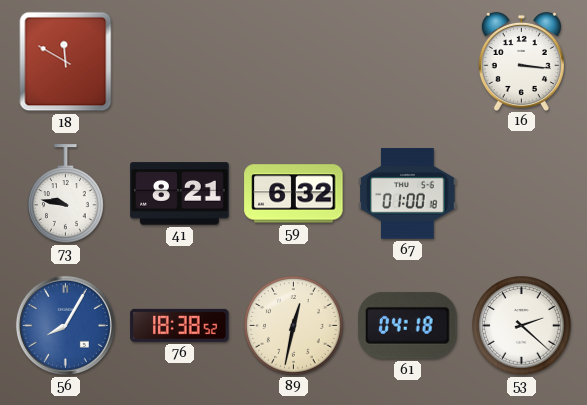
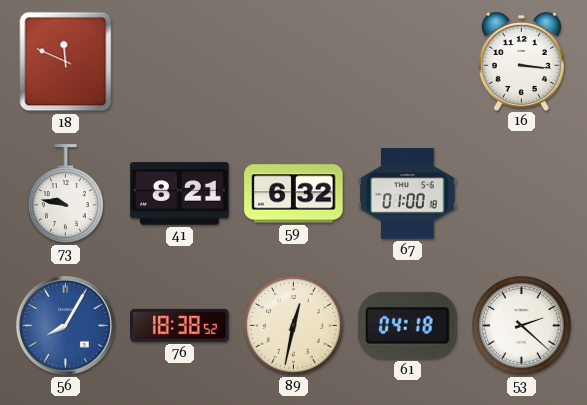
18: 11:50 -> 11:49 (66, 62)
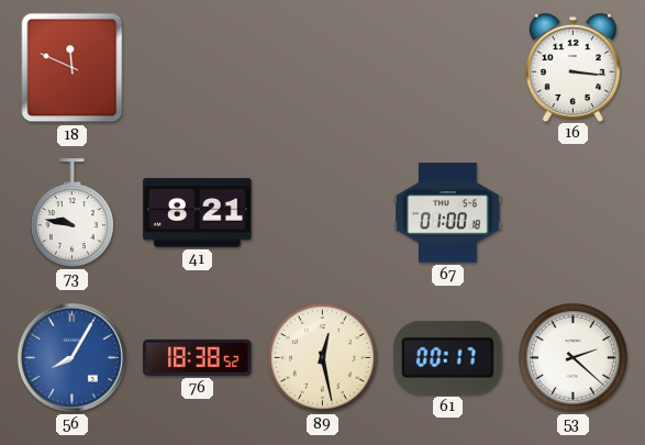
59: 6:32 -> none (294, 194)
89: 12:32 -> 12:28 (323, 358)
61: 04:18 -> 00:17 (448, 357)
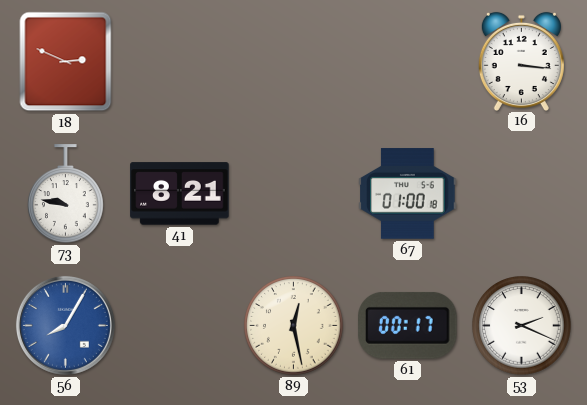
18: 11:49 -> 2:49 (66, 62)
76: 18:38 -> none (198, 357)
53: 2:22 -> 2:19 (522, 326)
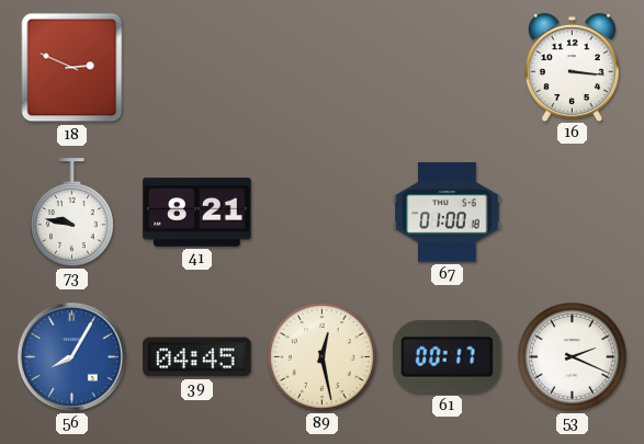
39: none -> 04:45 (197, 357)
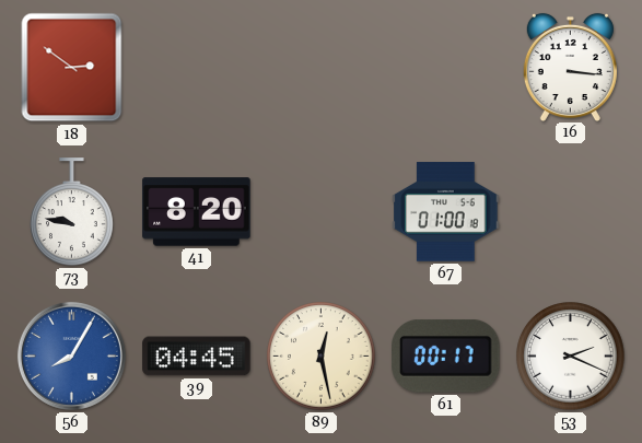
18: 2:49 -> 2:51 (72, 68)
41: 8:21 -> 8:20 (197, 212)
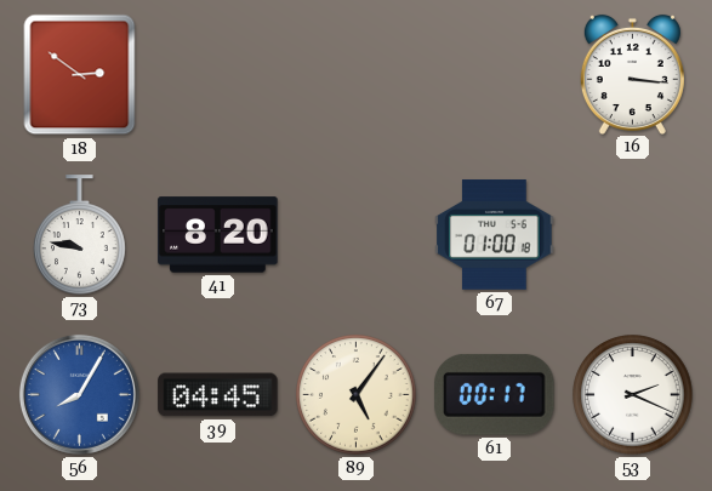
89: 12:28 -> 5:06 (357, 395)
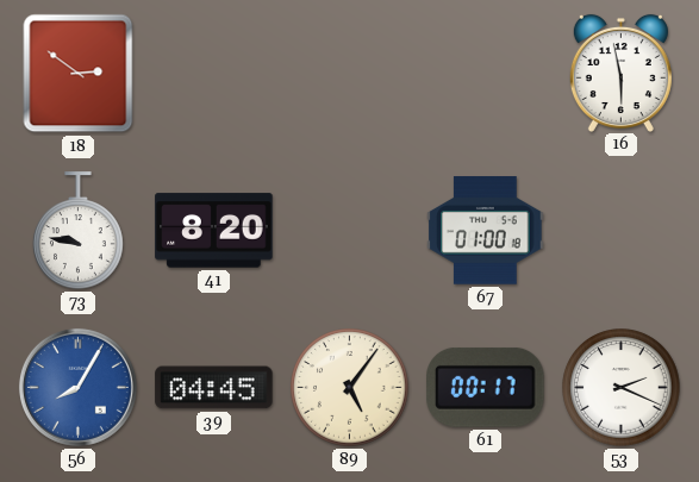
16: 3:16 -> 5:58 (620, 73)
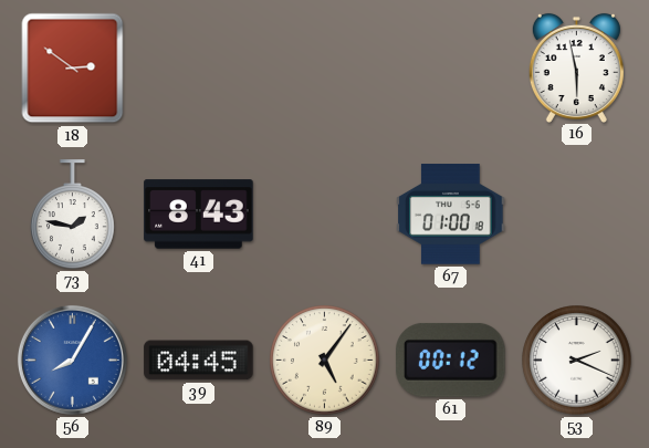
73: 9:47 -> 1:47 (73, 215)
41: 8:20 -> 8:43 (199, 215)
61: 00:17 -> 00:12 (451, 360)
